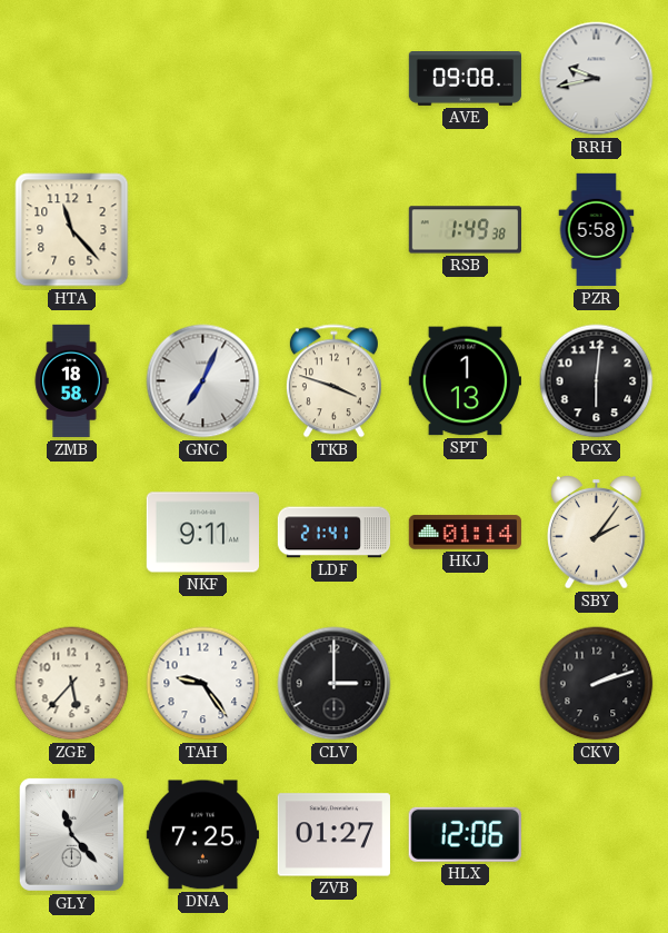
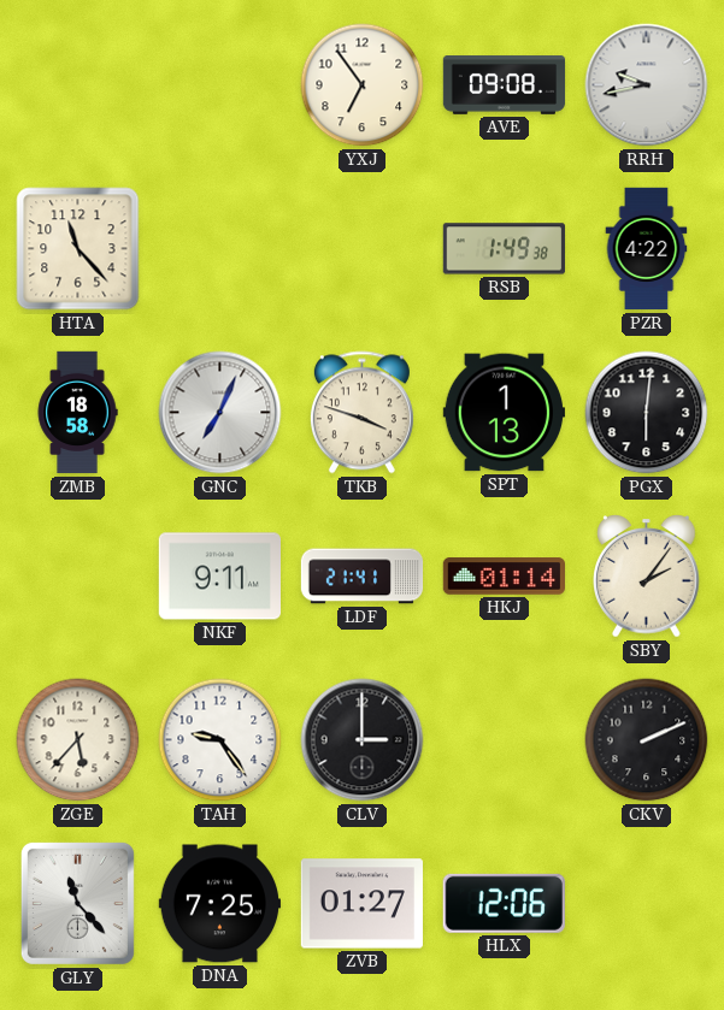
YXJ: none -> 6:54 (363, 85)
PZR: 5:58 -> 4:22 (647, 249)
CKV: 2:12 -> 2:11 (647, 740)
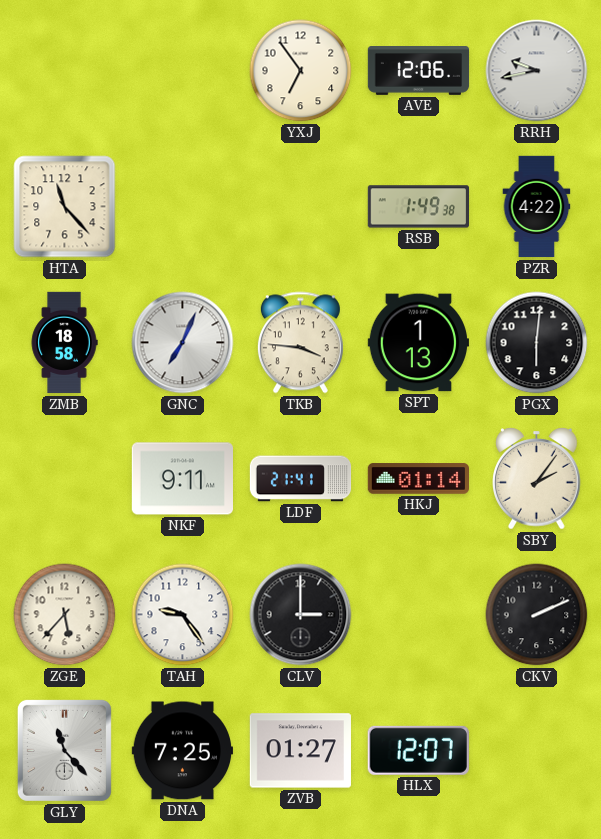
AVE: 09:08 -> 12:06 (419, 71)
TKB: 3:48 -> 3:46 (300, 343)
HLX: 12:06 -> 12:07 (418, 750)
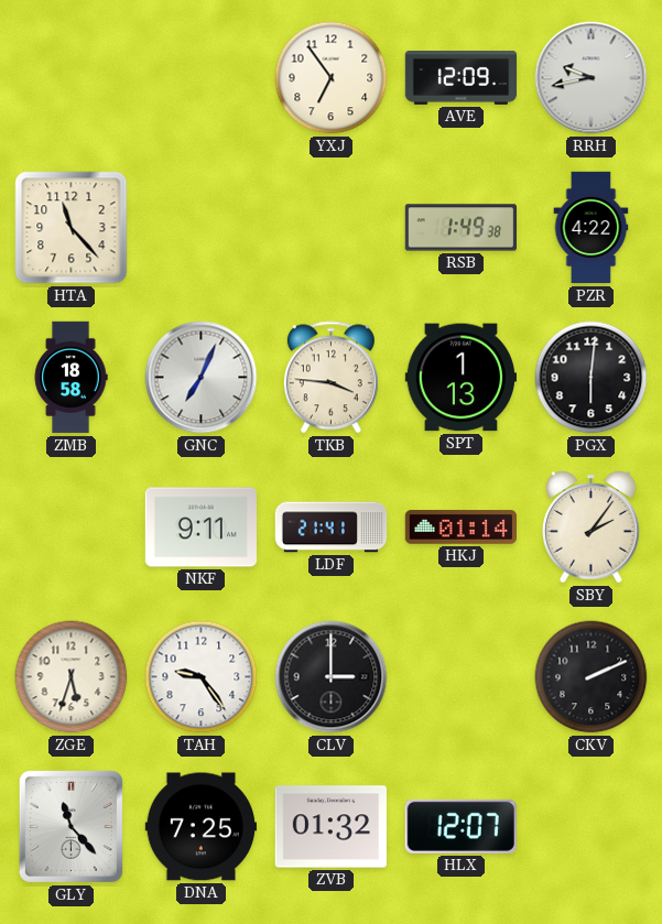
AVE: 12:06 -> 12:09 (462, 78)
ZGE: 5:37 -> 5:33 (72, 677)
ZVB: 01:27 -> 01:32 (330, 827)
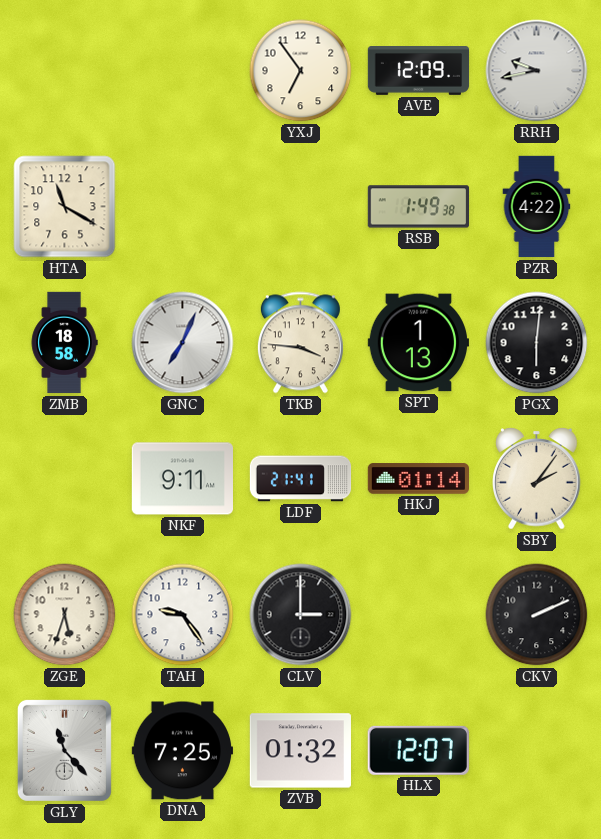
HTA: 11:23 -> 11:20 (65, 207)
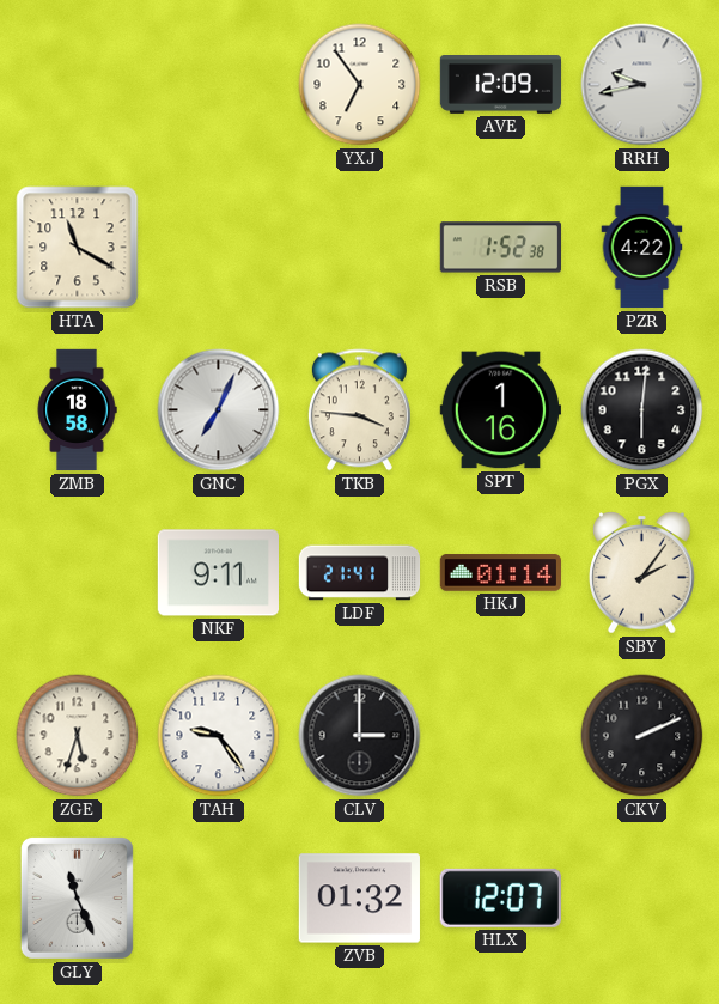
RSB: 1:49 -> 1:52 (500, 248)
SPT: 1:13 -> 1:16 (500, 410)
GLY: 11:23 -> 11:26 (77, 897)
DNA: 7:25 -> none (182, 751)
